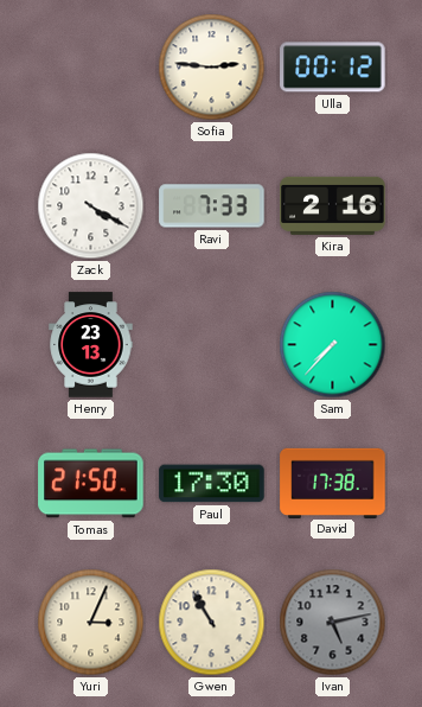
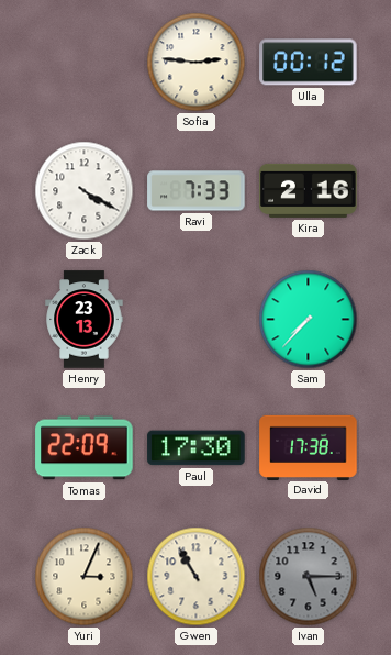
Tomas: 21:50 -> 22:09 (85, 448)
Ivan: 5:13 -> 5:15 (309, 577)
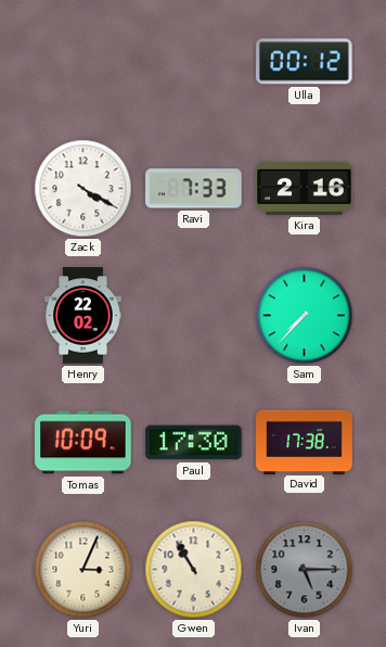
Sofia: 2:46 -> none (197, 63)
Henry: 23:13 -> 22:02 (83, 316)
Tomas: 22:09 -> 10:09 (83, 443)
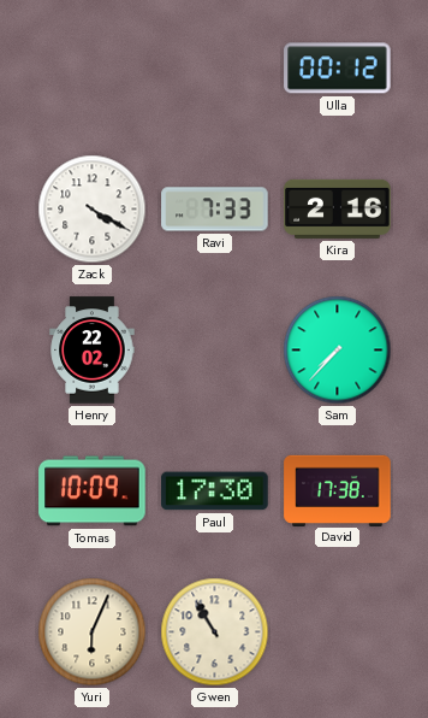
Yuri: 3:04 -> 6:04 (93, 632)
Ivan: 5:15 -> none (305, 570)
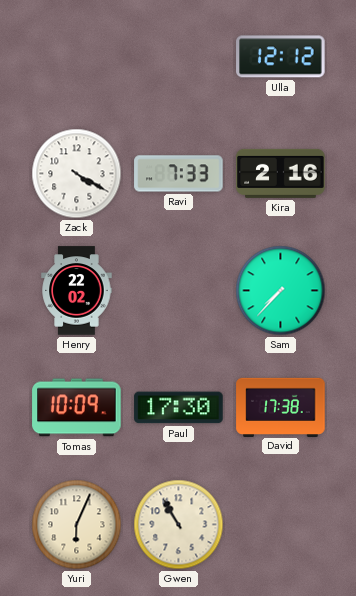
Ulla: 00:12 -> 12:12 (281, 57)
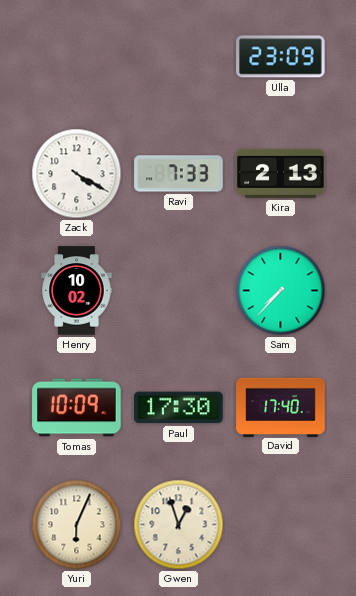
Ulla: 12:12 -> 23:09 (281, 57)
Kira: 2:16 -> 2:13 (281, 173)
Henry: 22:02 -> 10:02 (77, 291)
David: 17:38 -> 17:40 (281, 407)
Gwen: 10:55 -> 12:57 (179, 525)
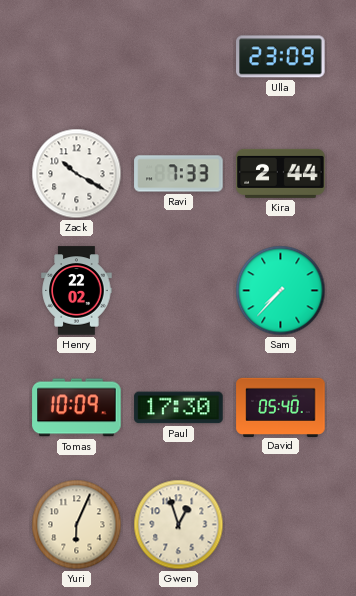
Zack: 4:20 -> 10:20 (77, 174)
Kira: 2:13 -> 2:44 (281, 173)
Henry: 10:02 -> 22:02 (77, 291)
David: 17:40 -> 05:40 (281, 407)
